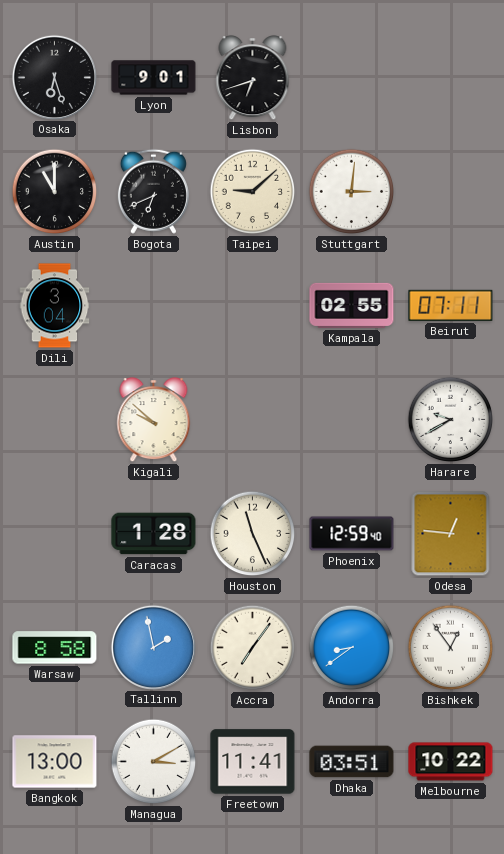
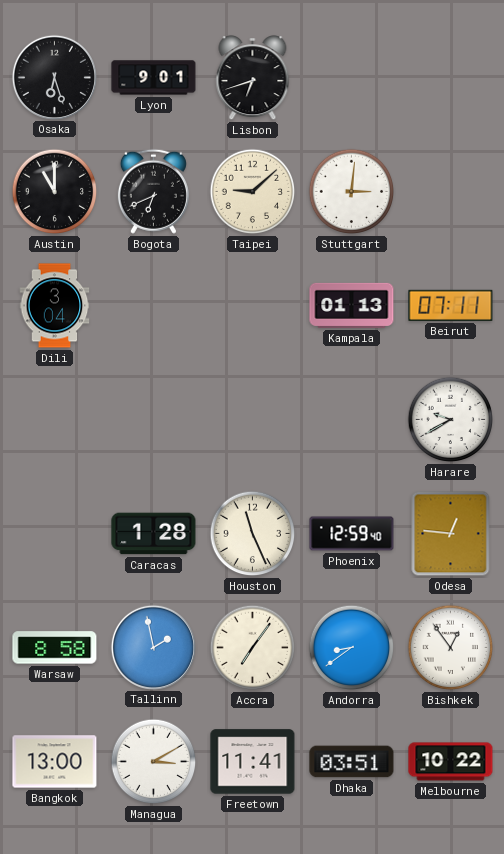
Kampala: 02:55 -> 01:13 (352, 305)
Kigali: 9:52 -> none (154, 420)
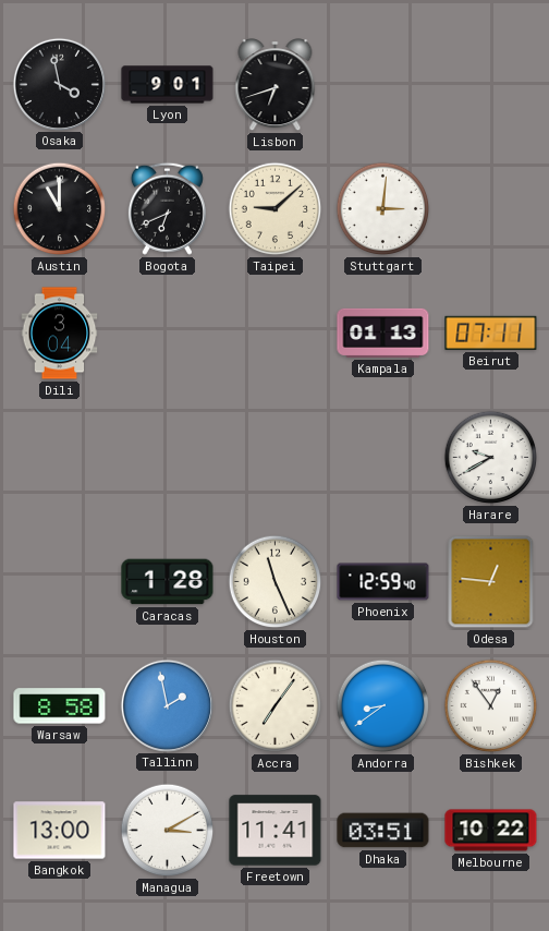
Osaka: 6:27 -> 3:58 (59, 84)
